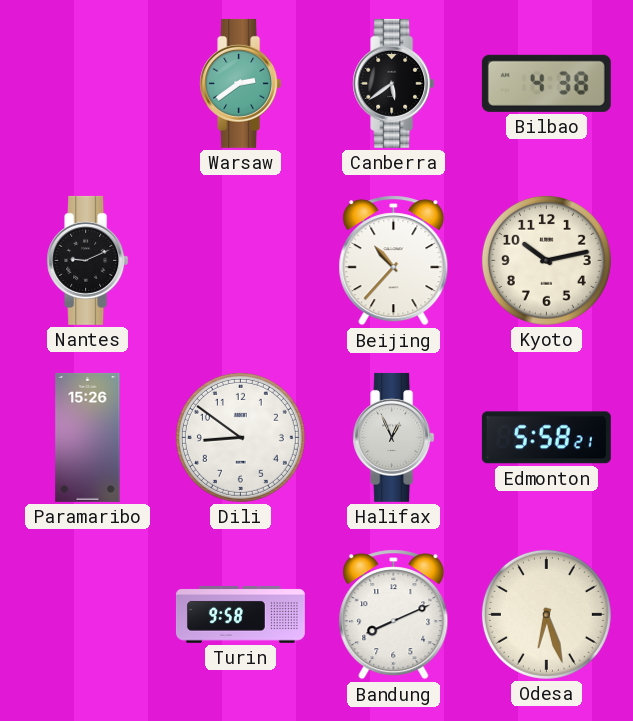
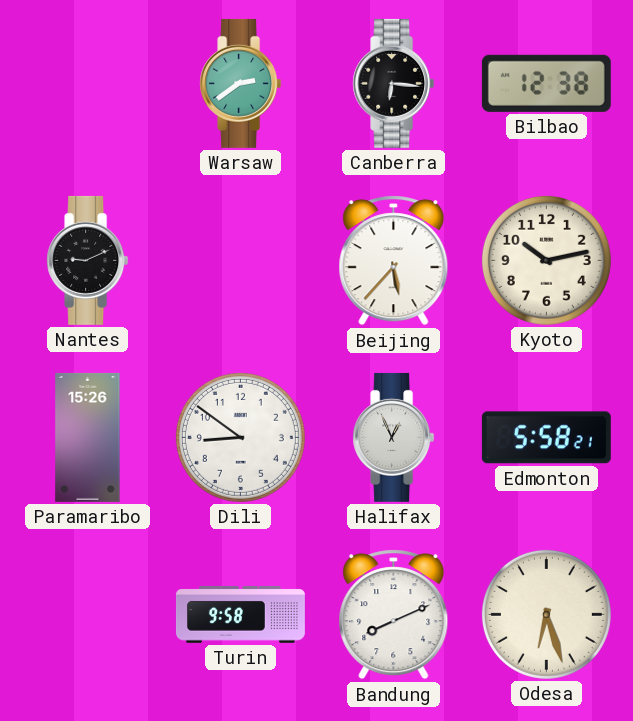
Canberra: 5:39 -> 6:16 (394, 83)
Bilbao: 4:38 -> 12:38 (546, 83)
Beijing: 10:37 -> 5:37 (394, 261)
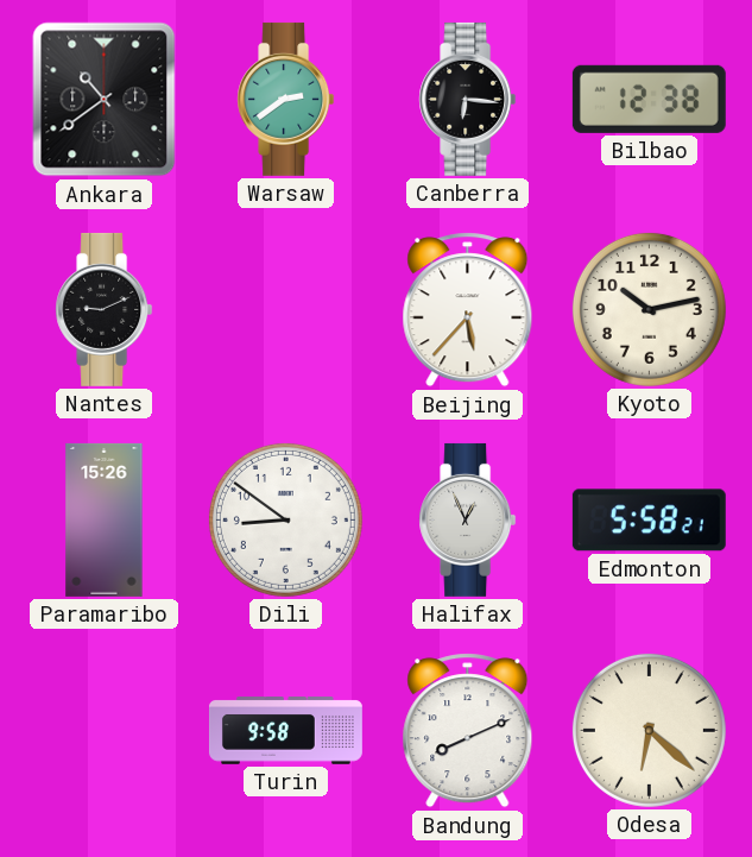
Ankara: none -> 10:39 (105, 100)
Odesa: 6:27 -> 6:22 (649, 730)
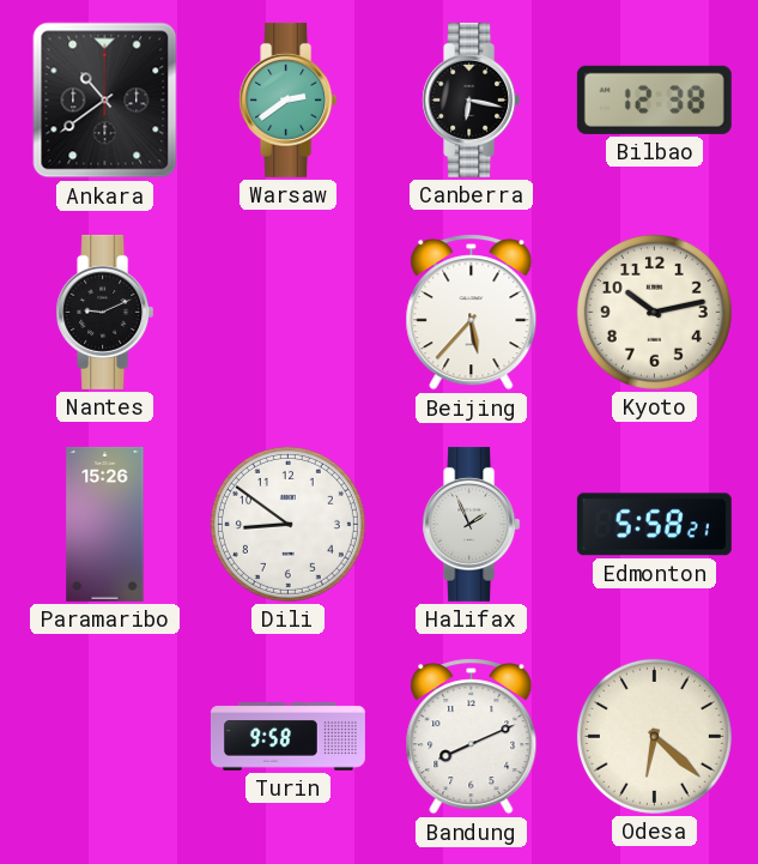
Canberra: 6:16 -> 6:17 (472, 99)
Halifax: 12:56 -> 1:56 (472, 524)
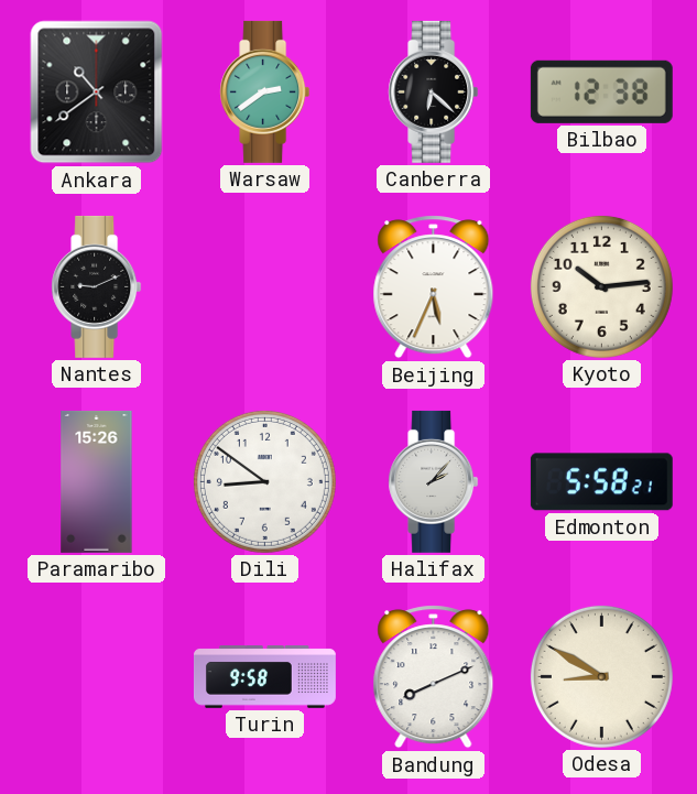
Canberra: 6:17 -> 6:22 (434, 91)
Beijing: 5:37 -> 5:34 (434, 287)
Kyoto: 10:13 -> 10:14 (601, 286)
Halifax: 1:56 -> 2:07 (434, 481)
Odesa: 6:22 -> 8:50 (601, 676)
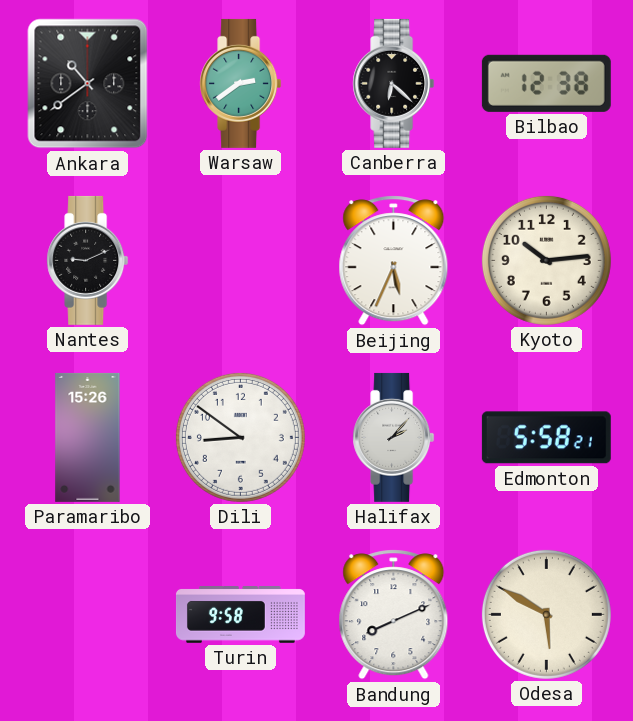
Odesa: 8:50 -> 5:50 (546, 614)
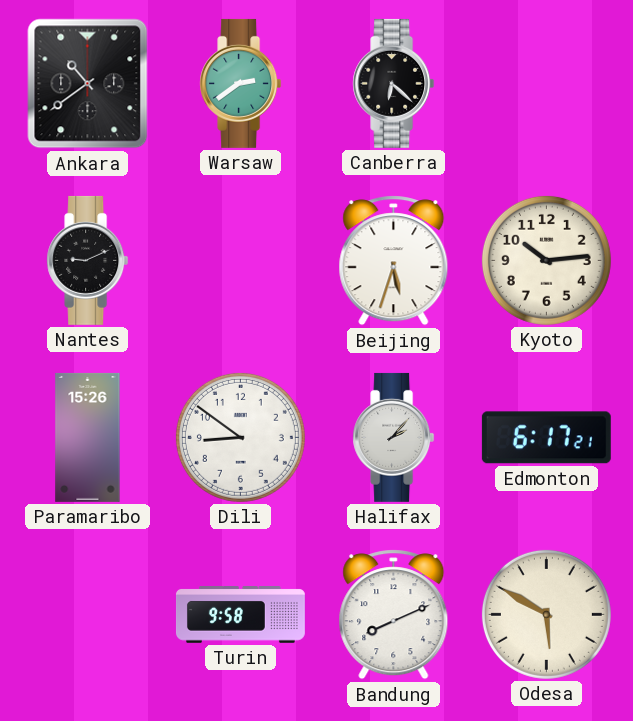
Bilbao: 12:38 -> none (546, 83)
Beijing: 5:34 -> 5:33 (394, 261)
Edmonton: 5:58 -> 6:17 (546, 438)
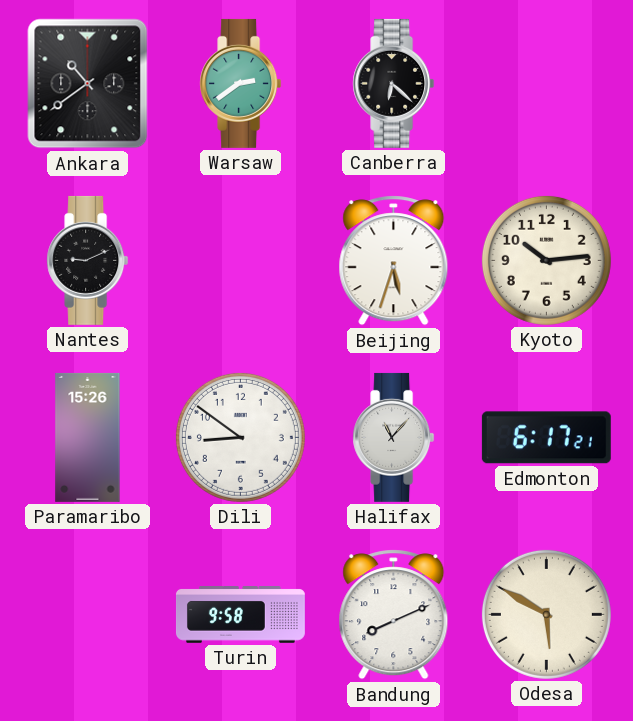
Halifax: 2:07 -> 11:07 (394, 437)
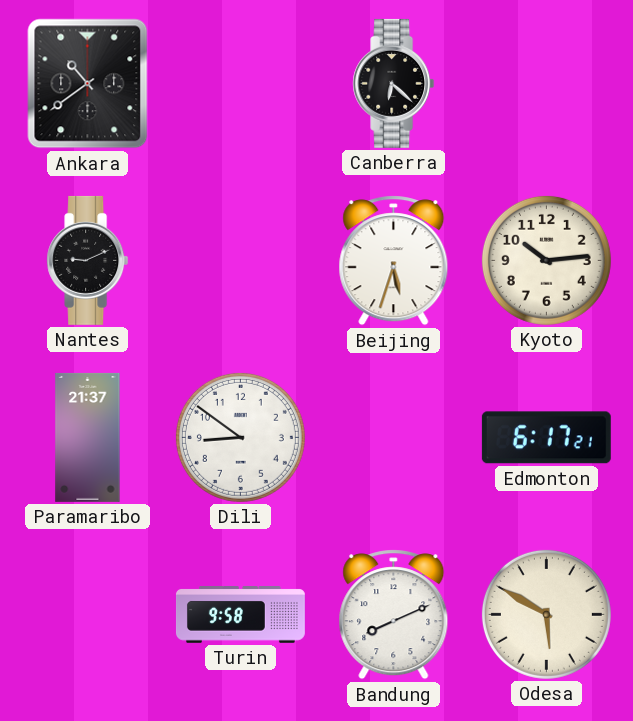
Warsaw: 2:39 -> none (241, 83)
Paramaribo: 15:26 -> 21:37 (88, 437)
Halifax: 11:07 -> none (394, 437)
